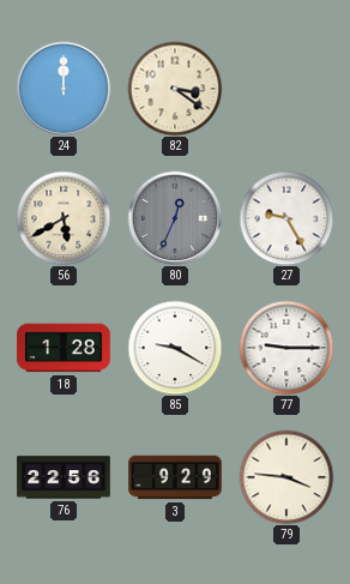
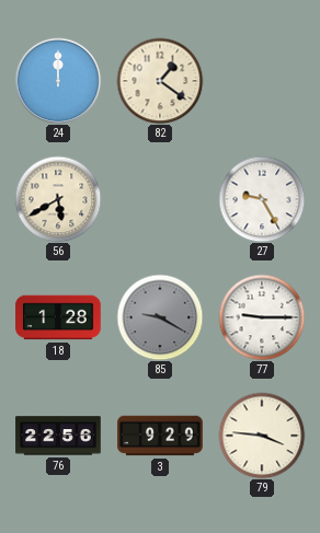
82: 3:21 -> 1:21 (160, 81)
80: 12:34 -> none (175, 218)
85 dial: white -> grey (160, 317)
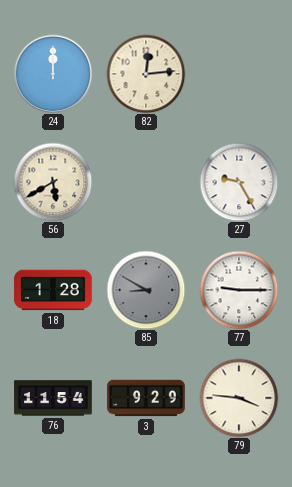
82: 1:21 -> 12:14 (146, 74)
85: 9:20 -> 8:50 (146, 290)
76: 22:56 -> 11:54 (53, 398)
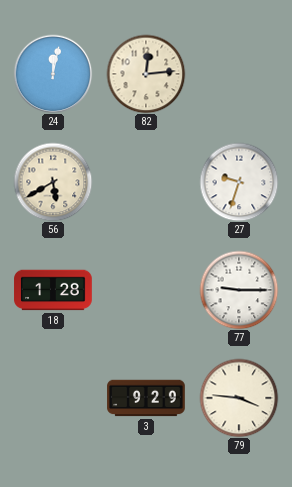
24: 12:00 -> 12:02 (53, 74)
27: 9:25 -> 9:33 (239, 182)
85: 8:50 -> none (146, 290)
76: 11:54 -> none (53, 398)
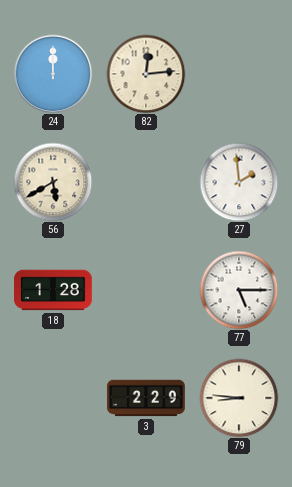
24: 12:02 -> 12:00 (53, 74)
27: 9:33 -> 1:59 (239, 182)
77: 9:15 -> 5:15 (239, 290)
3: 9:29 -> 2:29 (146, 398)
79: 3:46 -> 8:46 (239, 398)
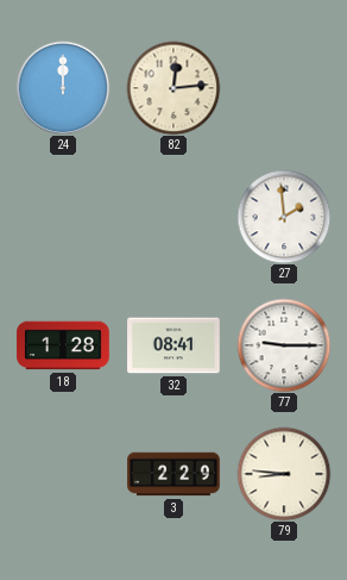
56: 5:40 -> none (53, 182)
32: none -> 08:41 (173, 345)
77: 5:15 -> 9:15 (284, 345)
